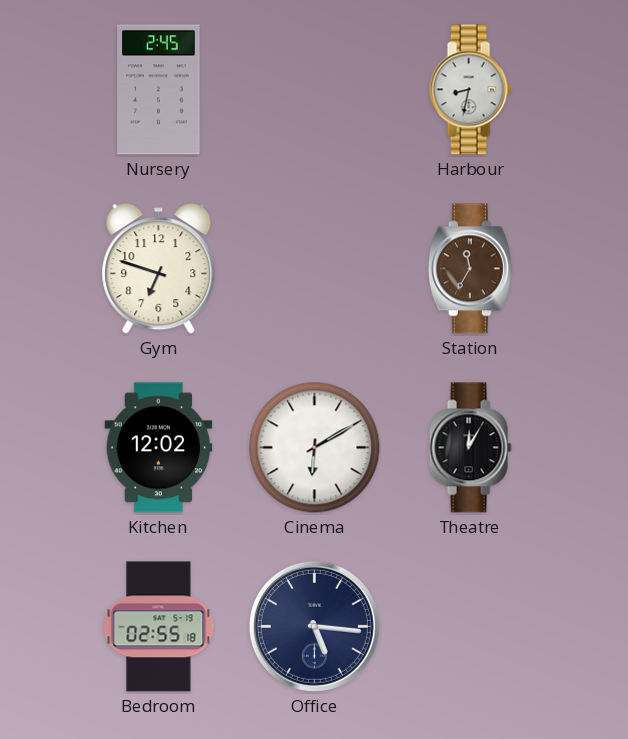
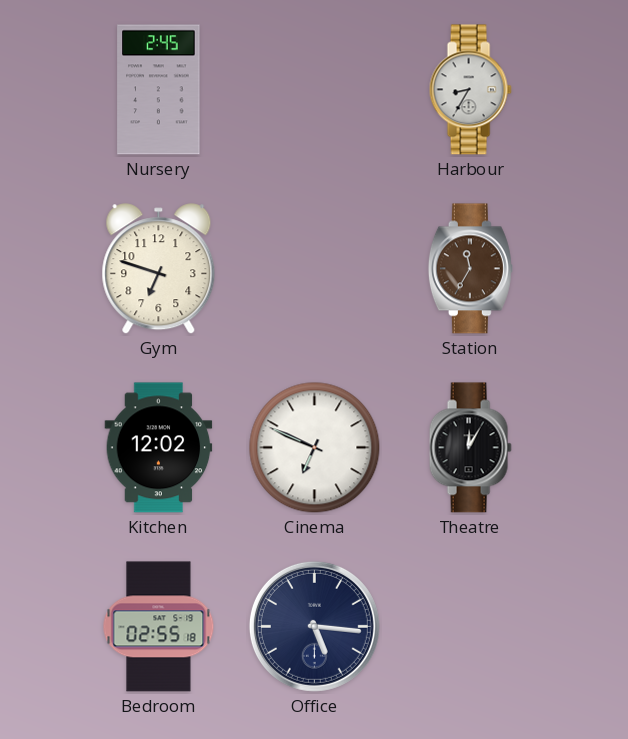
Harbour: 8:32 -> 8:35 (470, 90)
Cinema: 6:10 -> 6:49 (315, 448)
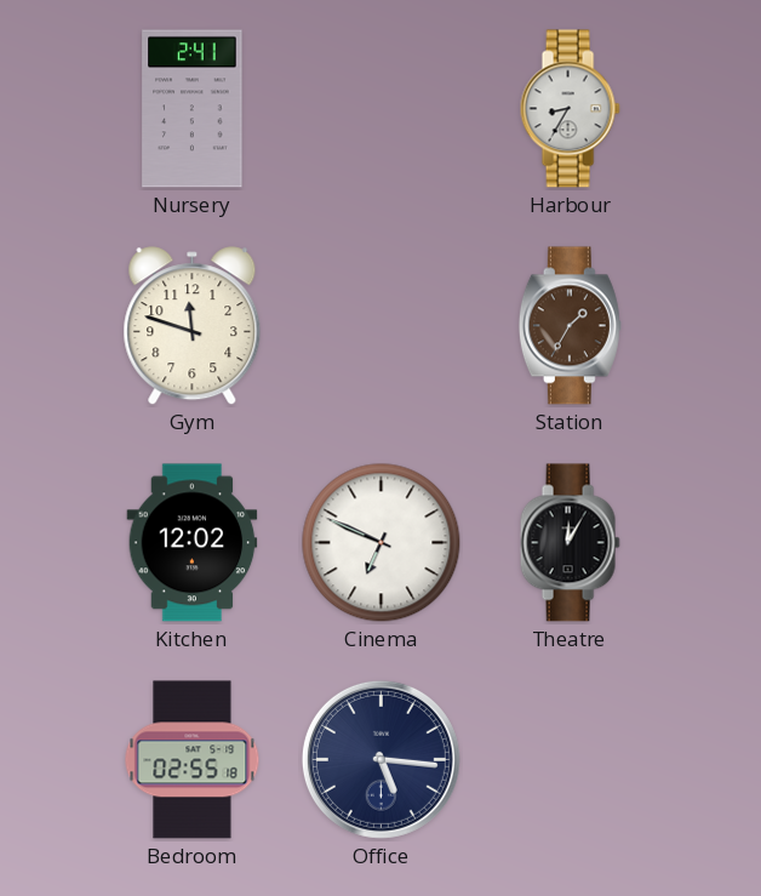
Nursery: 2:45 -> 2:41 (193, 109)
Gym: 6:48 -> 11:48 (193, 326)
Station: 11:35 -> 1:35 (570, 326)
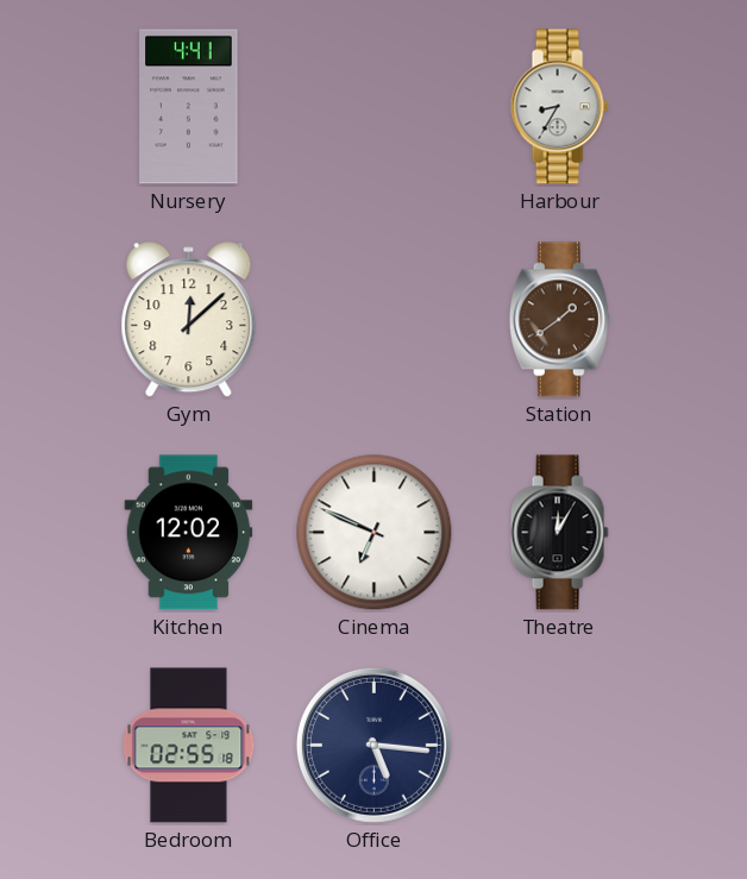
Nursery: 2:41 -> 4:41 (189, 107)
Gym: 11:48 -> 12:08 (189, 320)
Station: 1:35 -> 1:39 (559, 320)
